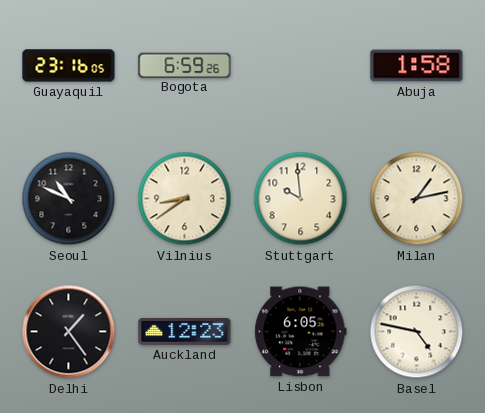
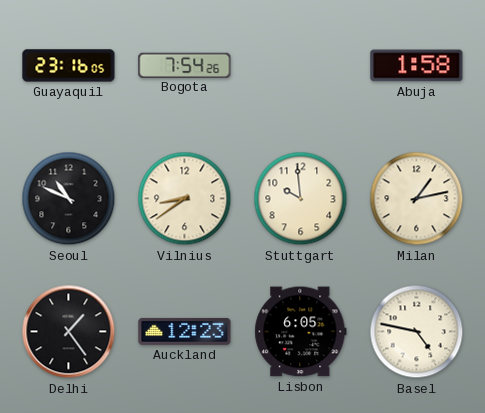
Bogota: 6:59 -> 7:54 (185, 65)
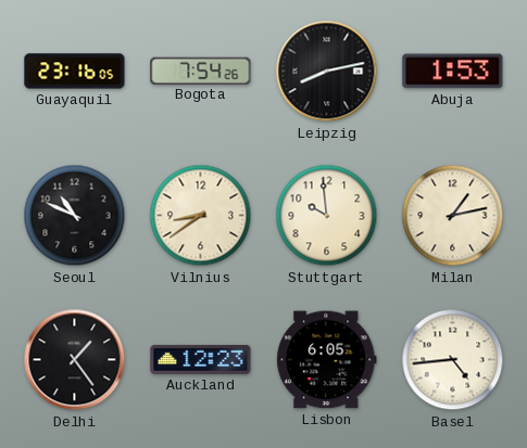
Leipzig: none -> 8:13 (327, 72)
Abuja: 1:58 -> 1:53 (453, 72)
Basel: 4:47 -> 4:44 (453, 360)
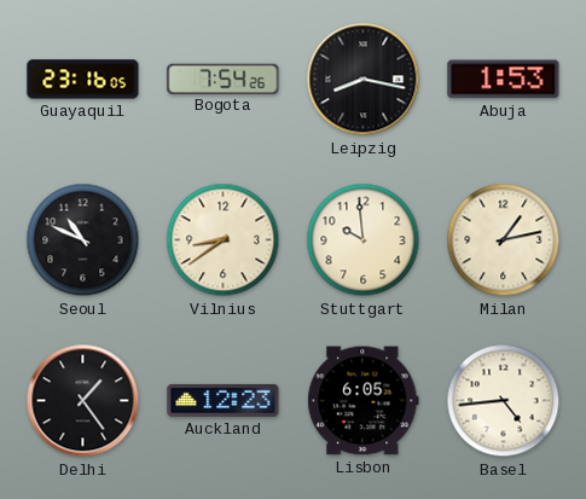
Leipzig: 8:13 -> 8:17 (364, 80)
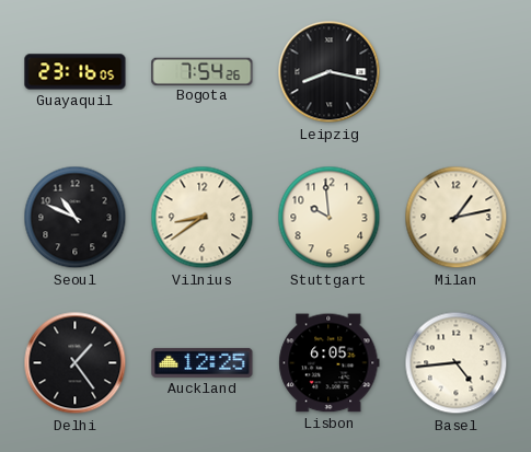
Abuja: 1:53 -> none (504, 80)
Auckland: 12:23 -> 12:25 (203, 362)
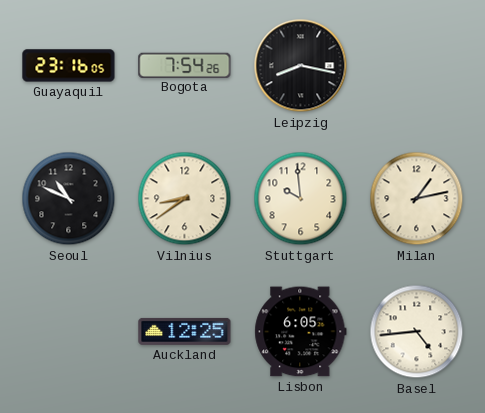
Delhi: 1:24 -> none (76, 363)
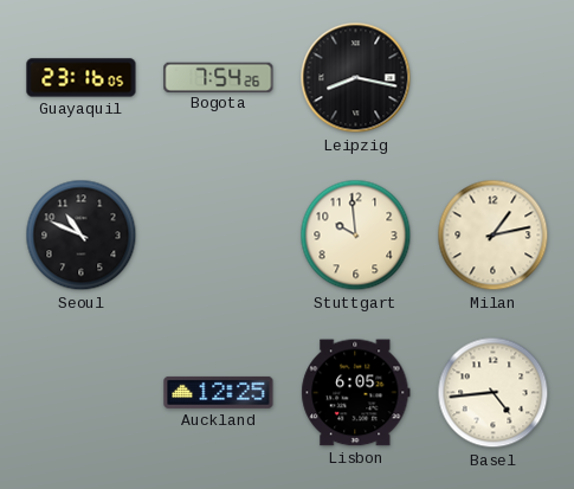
Vilnius: 8:39 -> none (185, 199)
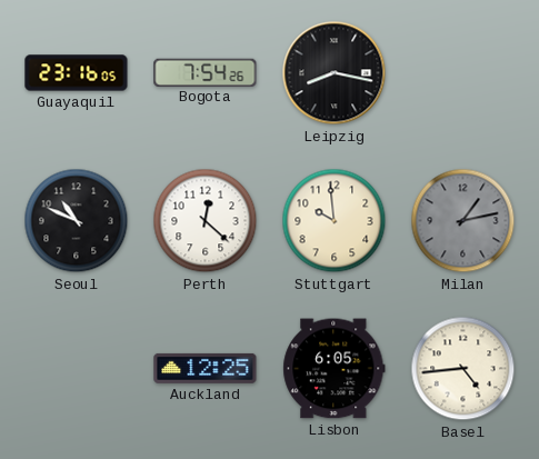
Perth: none -> 12:22 (206, 221)
Milan dial: cream -> grey (463, 221)
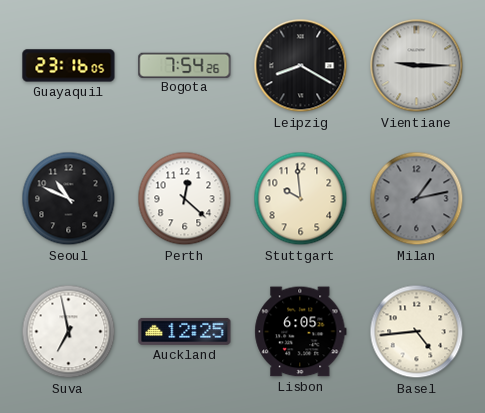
Leipzig: 8:17 -> 8:20 (301, 66)
Vientiane: none -> 9:15 (417, 66)
Suva: none -> 6:58 (69, 332)
